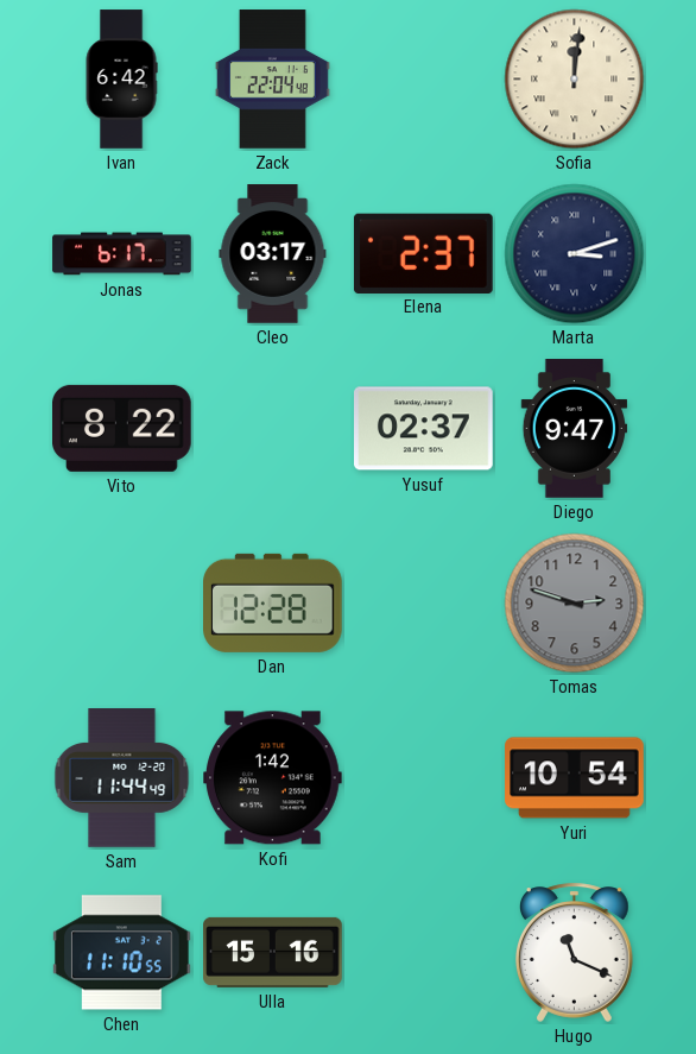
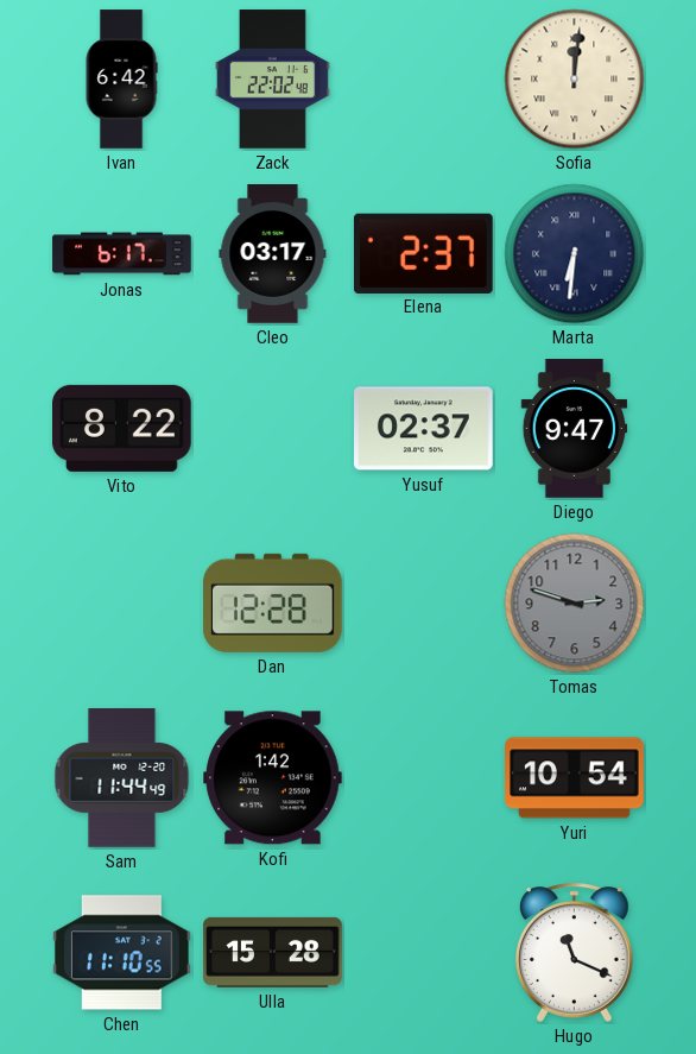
Zack: 22:04 -> 22:02 (272, 80)
Marta: 3:12 -> 6:31 (575, 254)
Ulla: 15:16 -> 15:28 (273, 952)
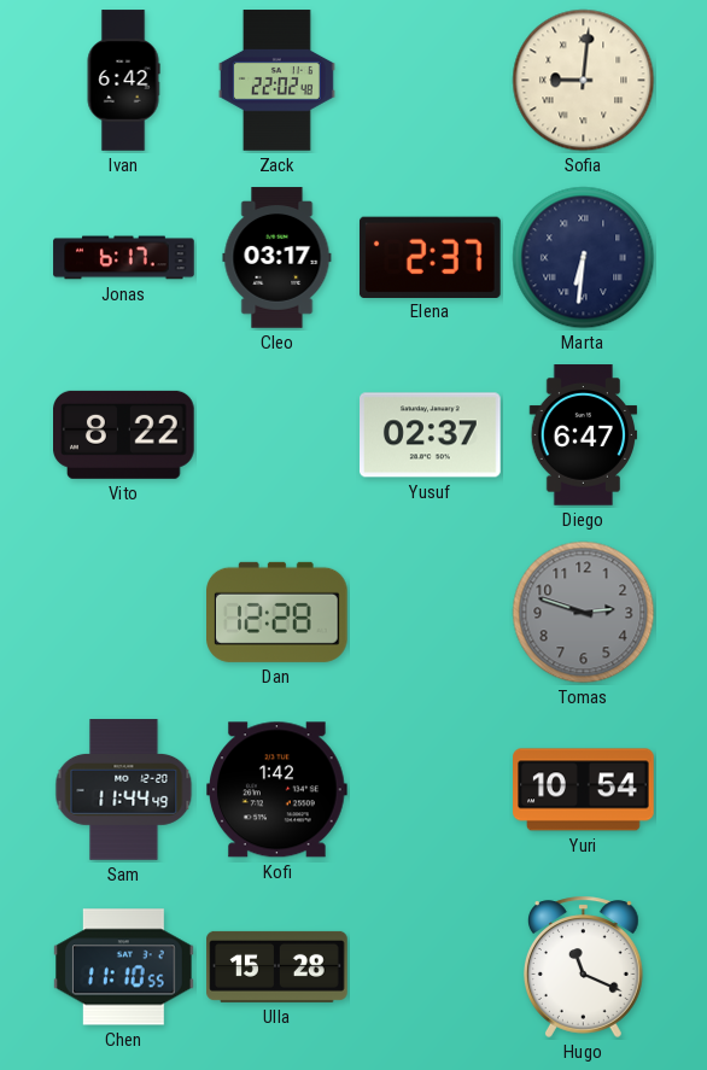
Sofia: 12:01 -> 9:01 (584, 81)
Diego: 9:47 -> 6:47 (584, 435)
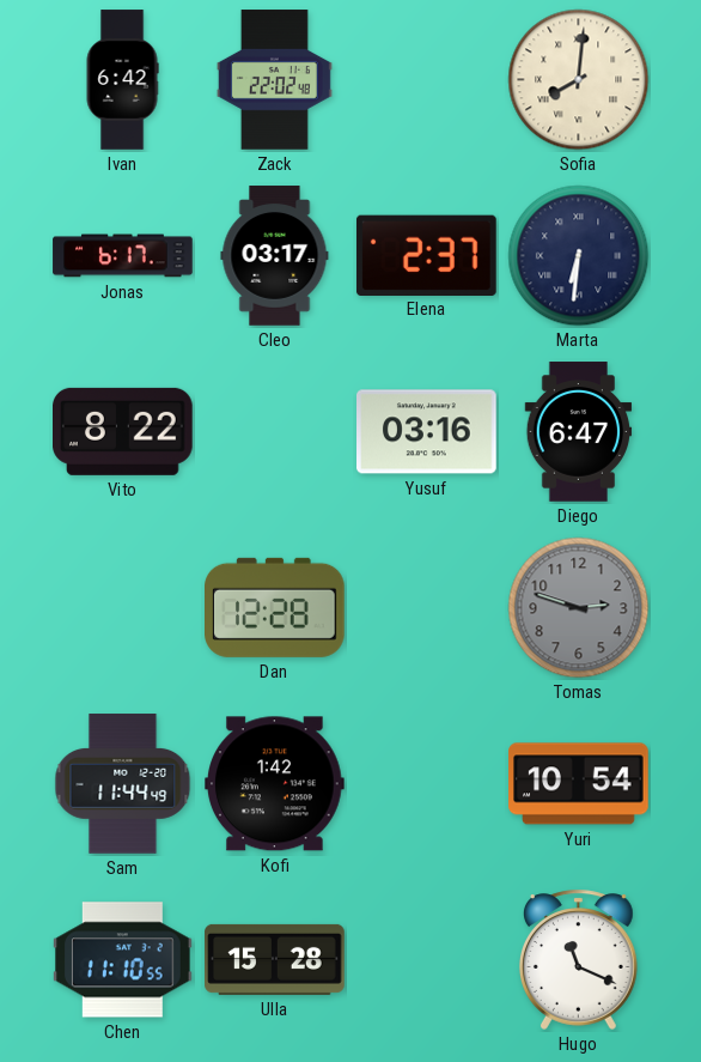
Sofia: 9:01 -> 8:01 (579, 80)
Yusuf: 02:37 -> 03:16 (427, 432)
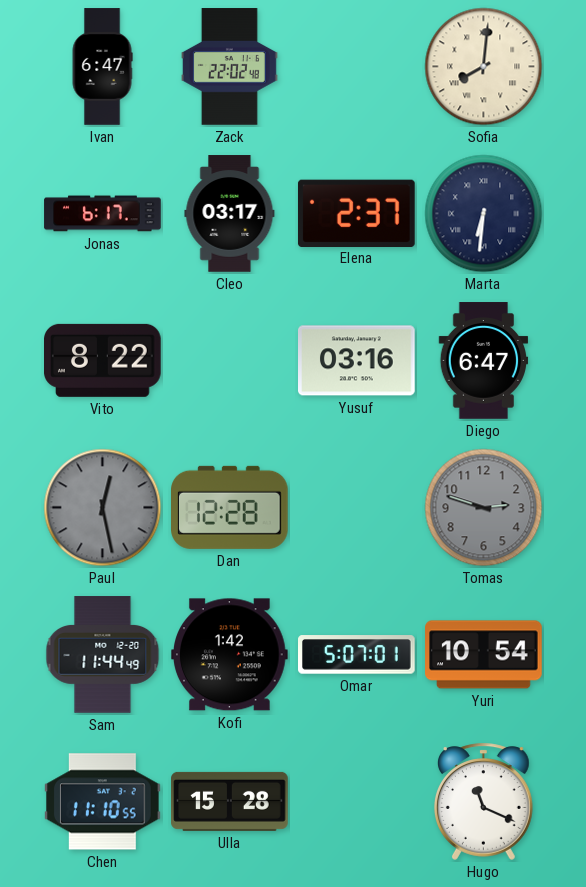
Ivan: 6:42 -> 6:47 (102, 67)
Paul: none -> 12:28 (103, 508)
Omar: none -> 5:07 (357, 655)
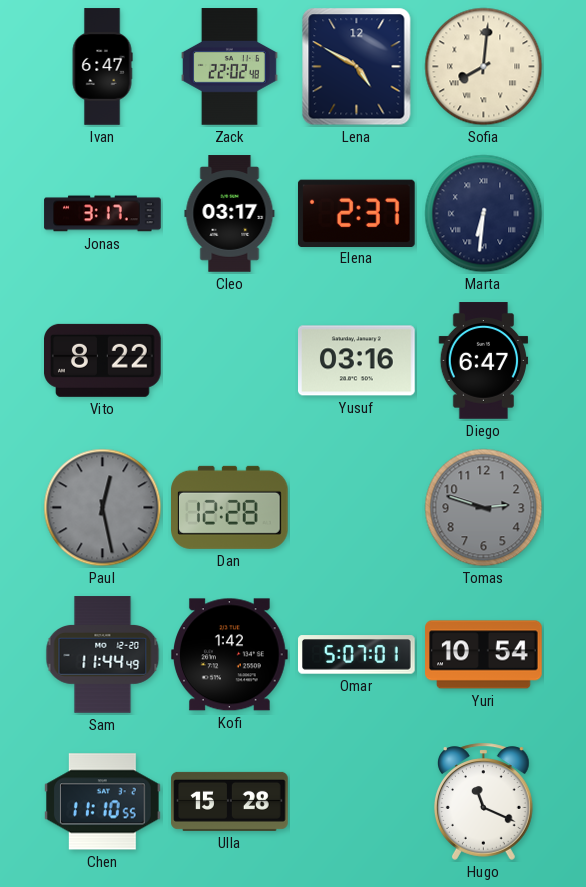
Lena: none -> 4:50 (357, 67)
Jonas: 6:17 -> 3:17 (103, 214)
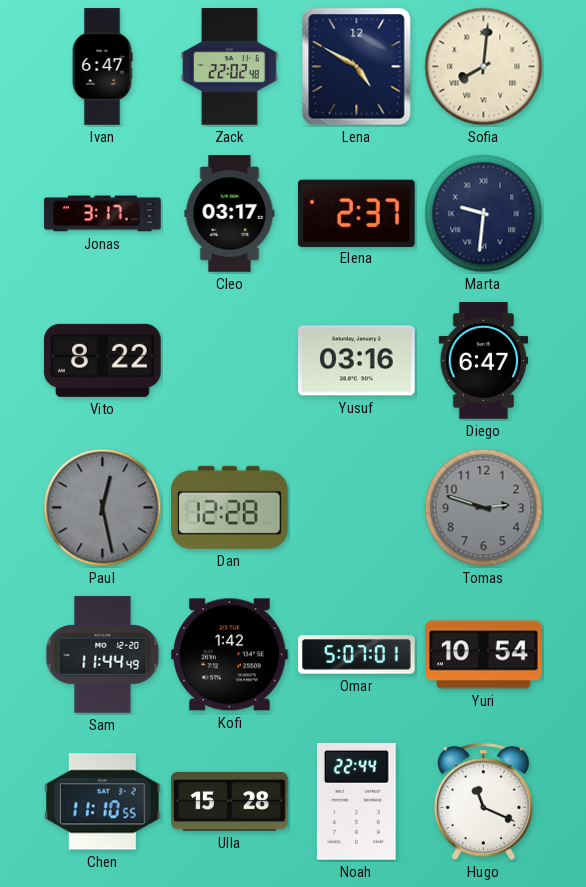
Marta: 6:31 -> 9:31 (484, 214)
Noah: none -> 22:44 (356, 801)
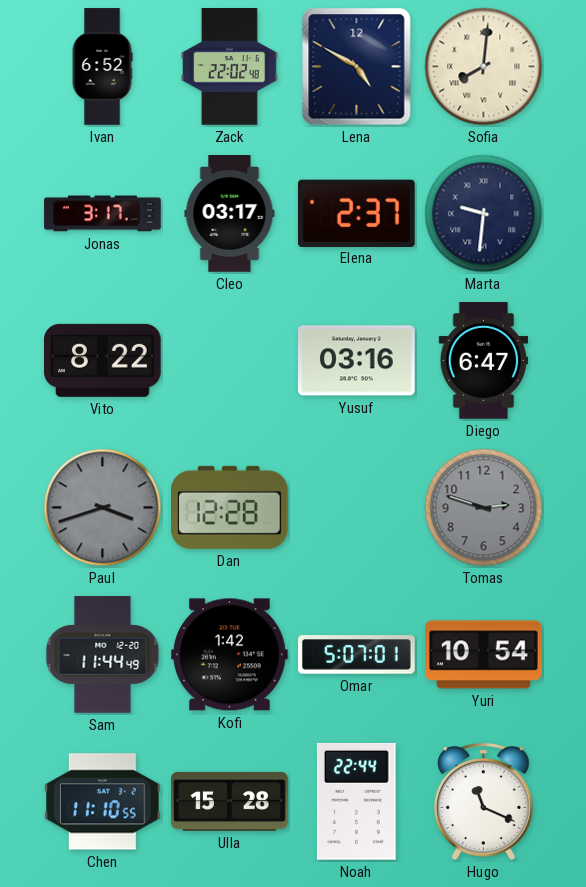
Ivan: 6:47 -> 6:52 (102, 67)
Paul: 12:28 -> 3:42 (103, 508)
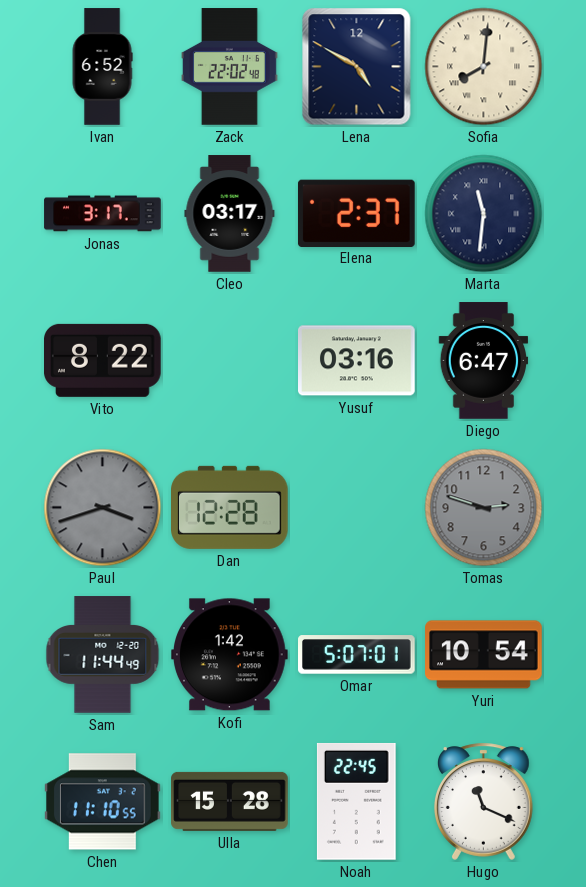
Marta: 9:31 -> 11:31 (484, 214)
Noah: 22:44 -> 22:45 (356, 801)
